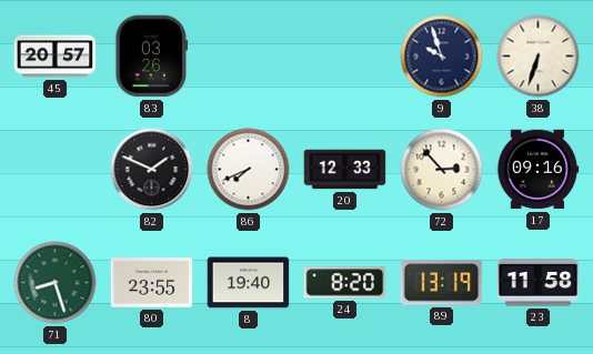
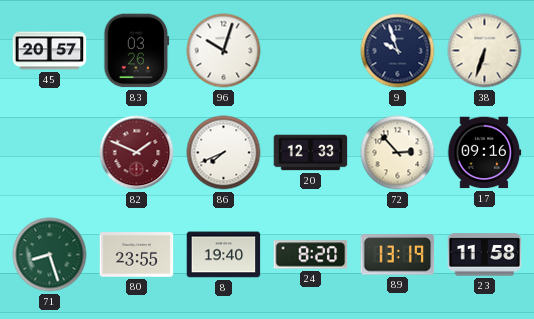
96: none -> 10:03 (224, 51)
82 dial: black -> burgundy (137, 153)
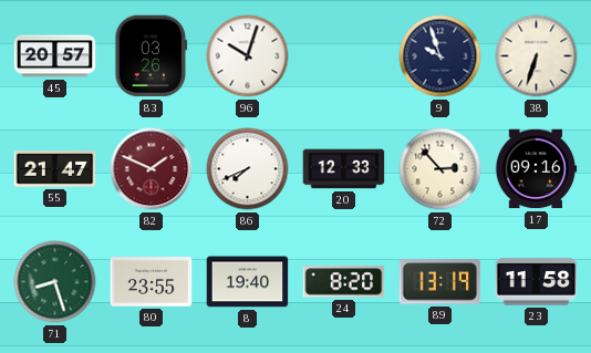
55: none -> 21:47 (55, 169)
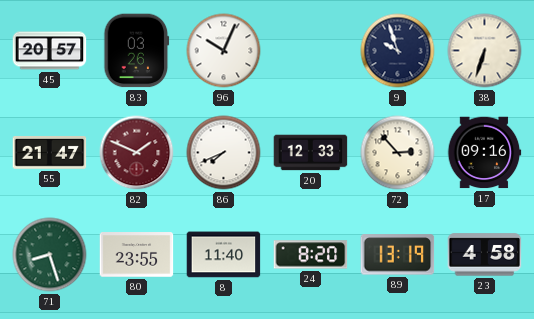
96: 10:03 -> 10:04 (224, 51)
8: 19:40 -> 11:40 (224, 255)
23: 11:58 -> 4:58 (485, 255)
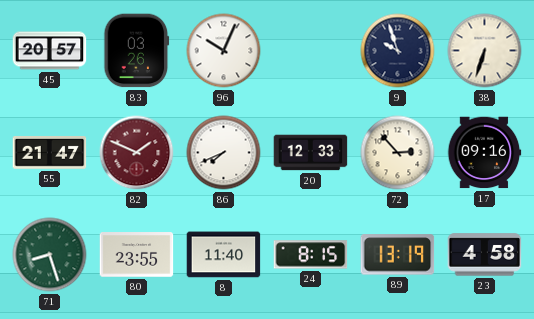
24: 8:20 -> 8:15 (311, 255)
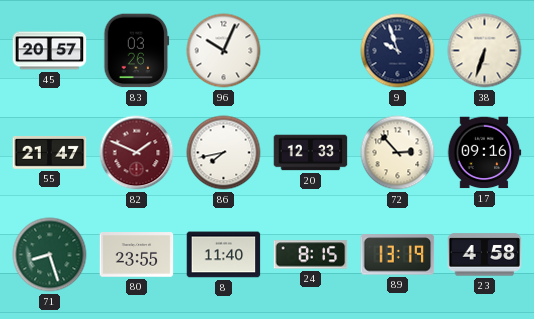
86: 7:41 -> 7:43 (224, 153)
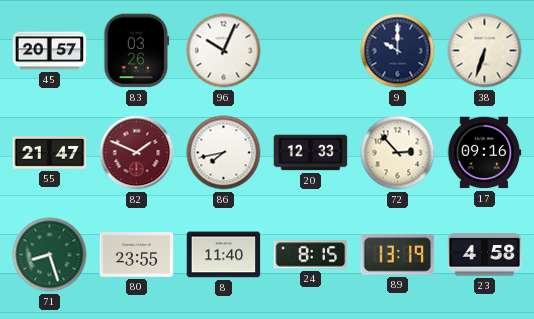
9: 9:57 -> 10:00 (398, 51)
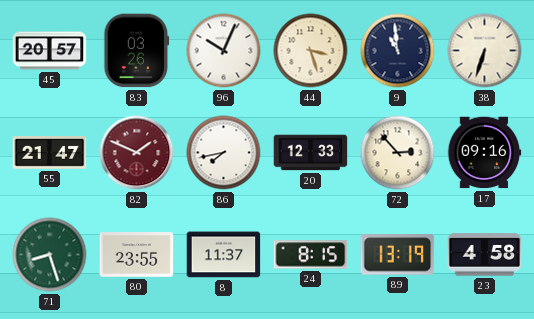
44: none -> 3:27 (311, 51)
9: 10:00 -> 10:59 (398, 51)
8: 11:40 -> 11:37 (224, 255)
